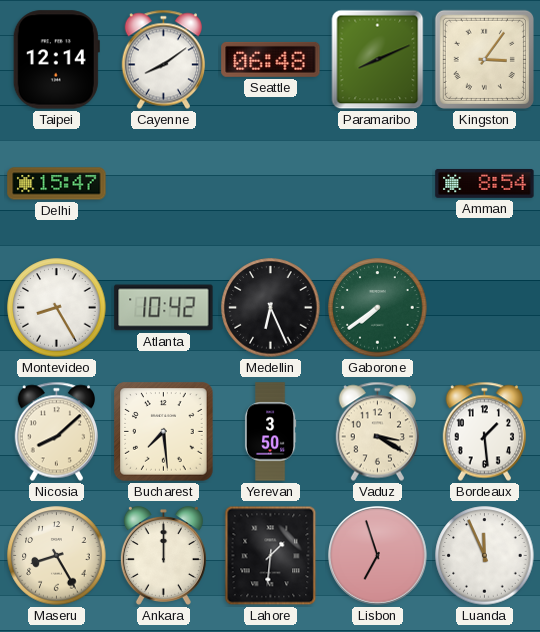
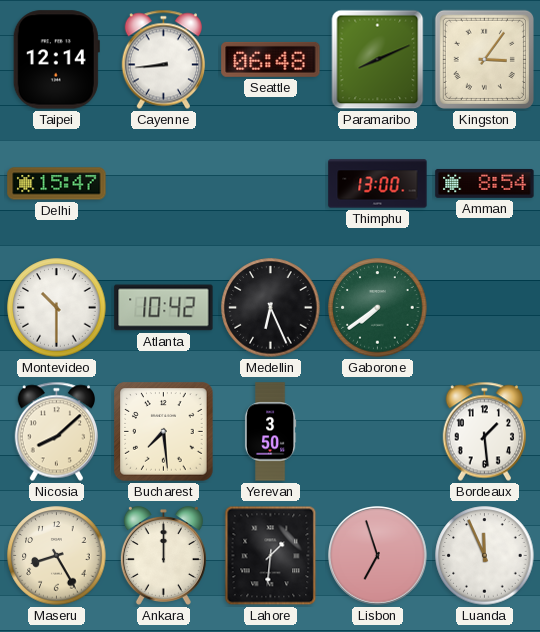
Cayenne: 8:09 -> 8:44 (163, 60)
Thimphu: none -> 13:00 (378, 184)
Montevideo: 8:25 -> 10:30 (57, 308)
Vaduz: 3:20 -> none (377, 432)
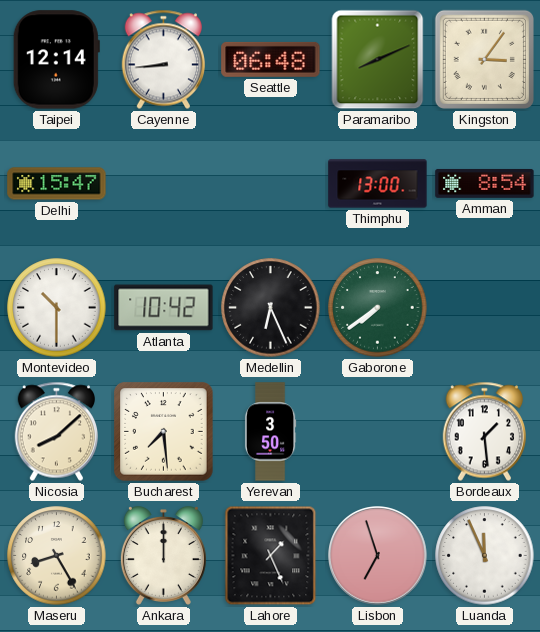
Lahore: 1:31 -> 1:26 (271, 556)
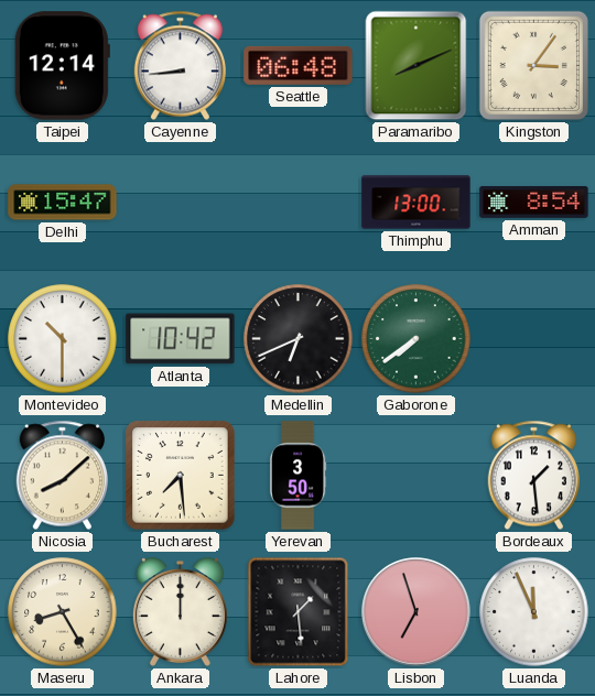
Medellin: 6:26 -> 6:41 (299, 339)
Lahore: 1:26 -> 1:29 (299, 612)
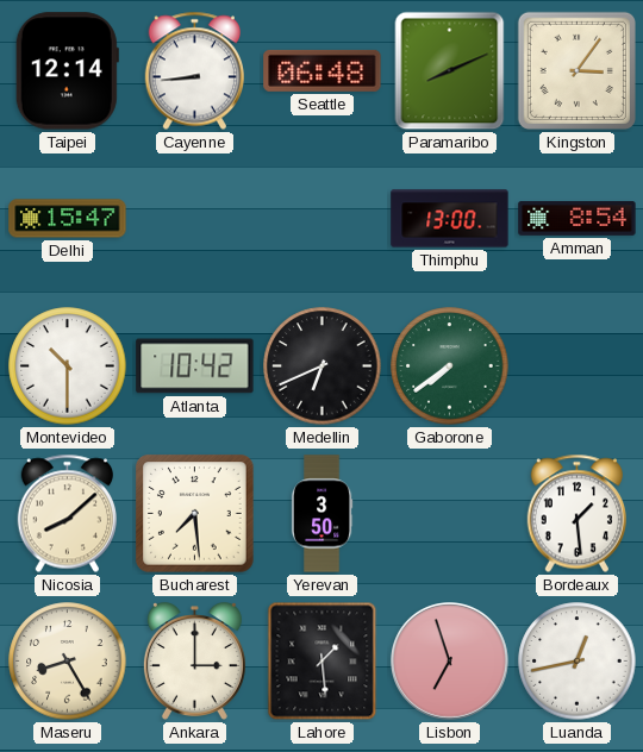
Ankara: 12:00 -> 3:00 (194, 662)
Luanda: 11:56 -> 12:43 (578, 662)
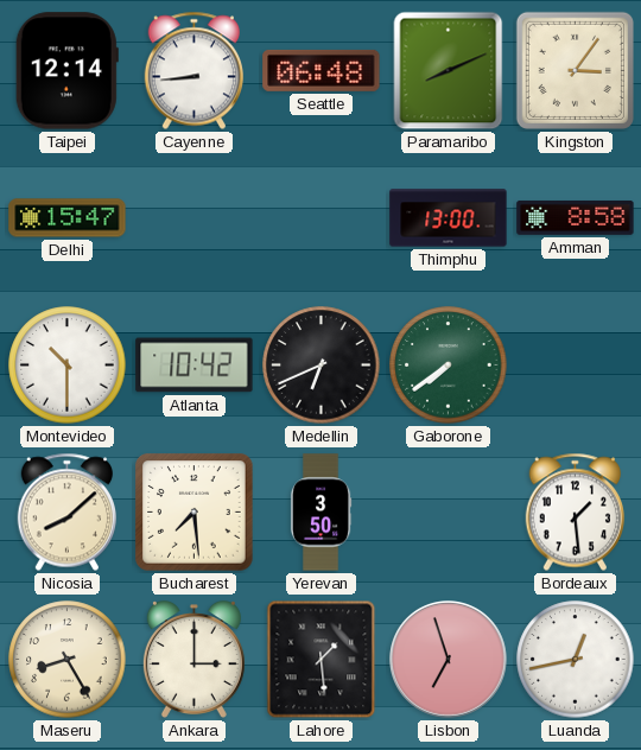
Amman: 8:54 -> 8:58 (576, 217)
